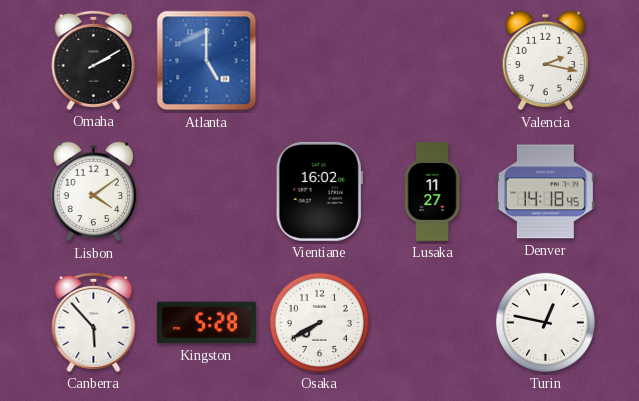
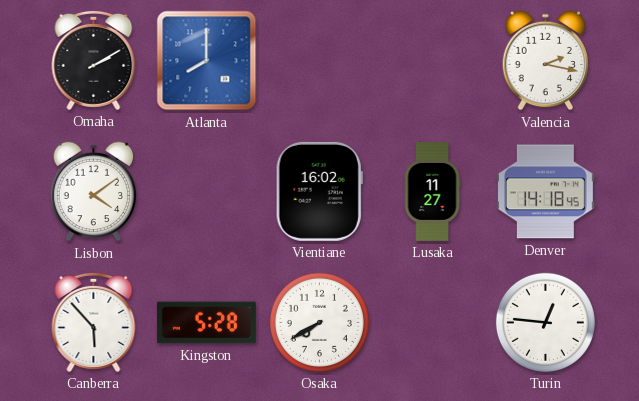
Atlanta: 5:00 -> 8:00 (207, 61)
Turin: 12:47 -> 12:46 (545, 322)
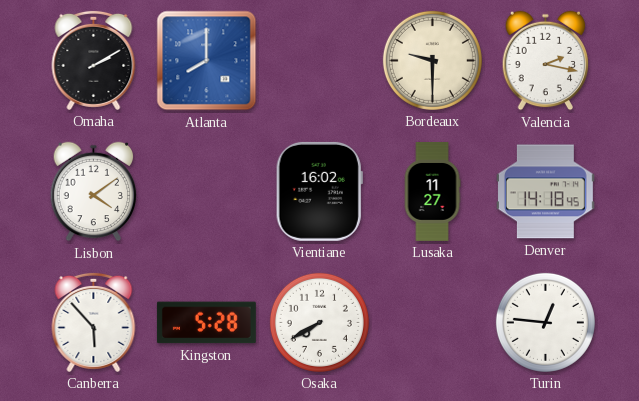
Bordeaux: none -> 9:30 (432, 60)
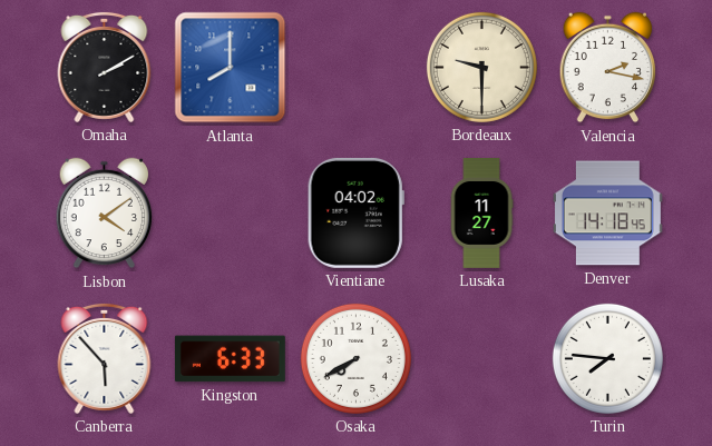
Vientiane: 16:02 -> 04:02 (355, 212)
Kingston: 5:28 -> 6:33 (230, 359)
Turin: 12:46 -> 7:46 (607, 358)
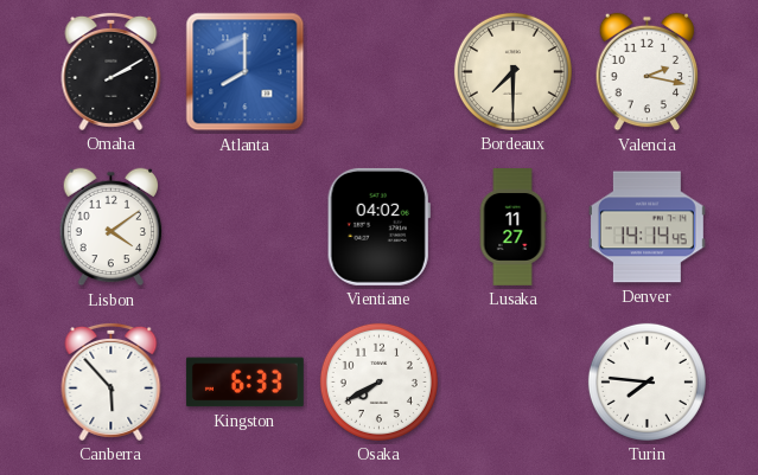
Bordeaux: 9:30 -> 7:30 (512, 71)
Denver: 14:18 -> 14:14 (646, 227)
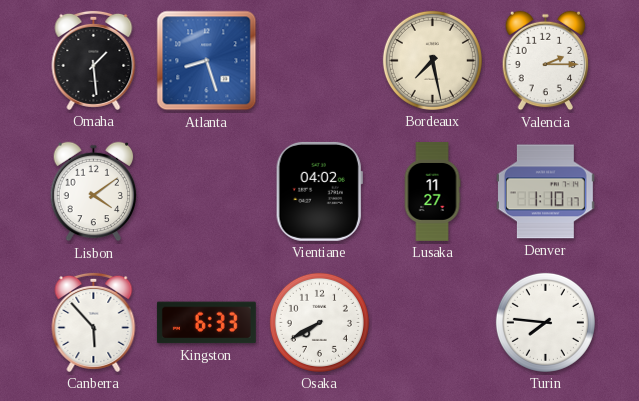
Omaha: 2:10 -> 1:29 (94, 60)
Atlanta: 8:00 -> 8:27 (207, 61)
Bordeaux: 7:30 -> 7:28 (432, 60)
Valencia: 2:17 -> 2:15 (546, 61)
Denver: 14:14 -> 1:10 (545, 192)
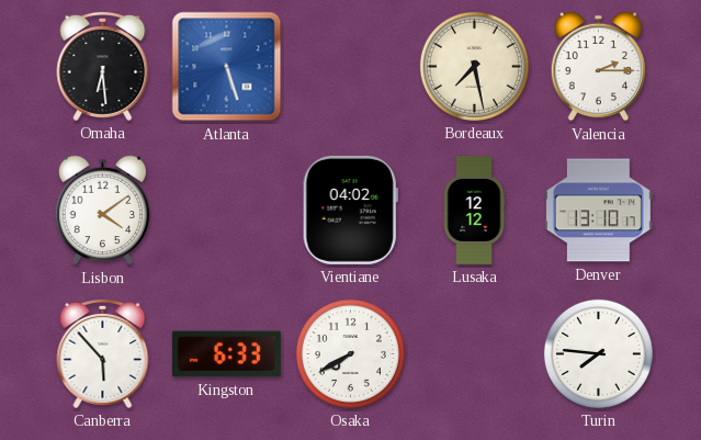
Omaha: 1:29 -> 6:29 (103, 66)
Atlanta: 8:27 -> 5:27 (227, 67)
Lusaka: 11:27 -> 12:12 (474, 211)
Denver: 1:10 -> 13:10 (598, 211)
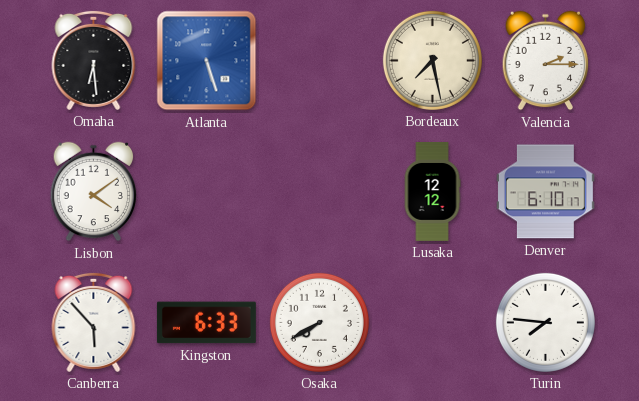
Vientiane: 04:02 -> none (350, 210)
Denver: 13:10 -> 6:10 (545, 192)
